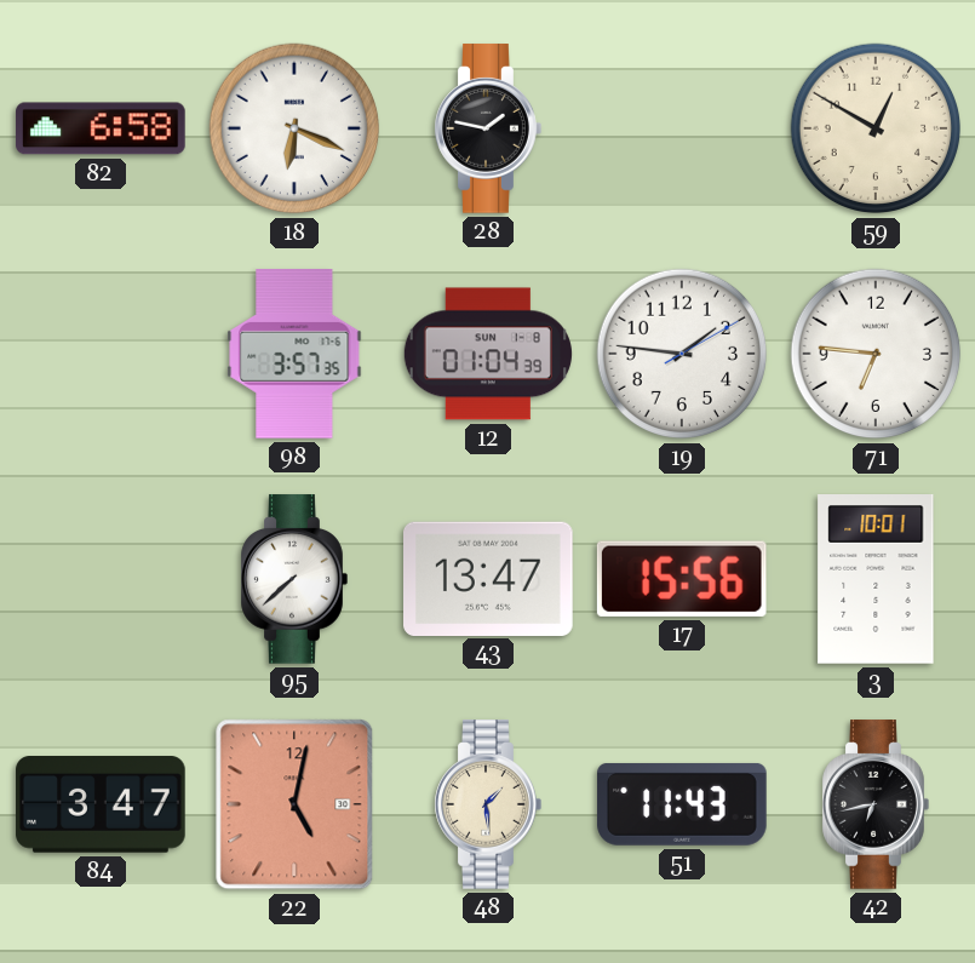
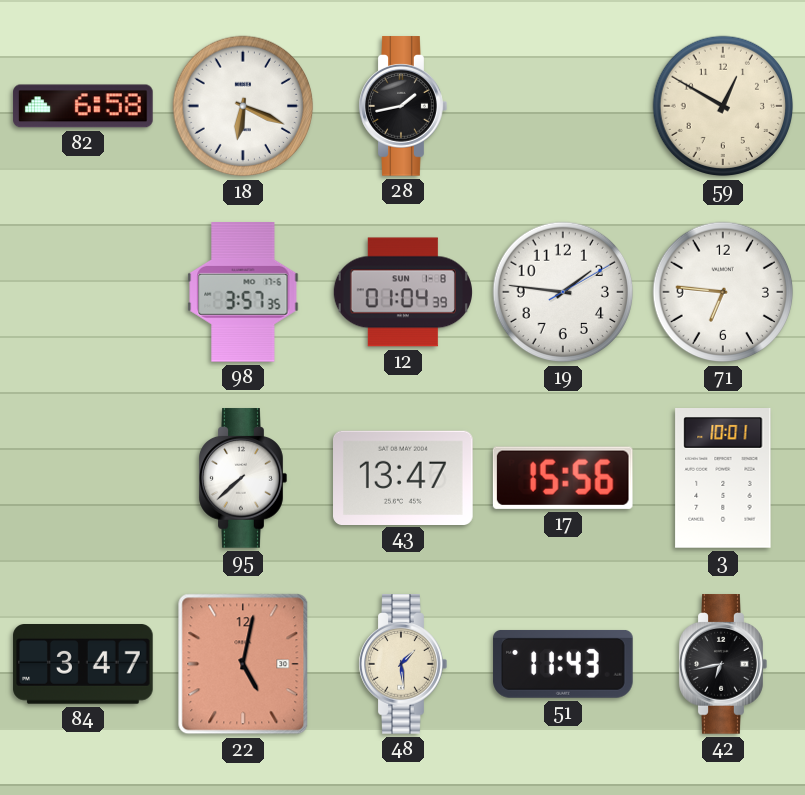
28: 1:47 -> 1:43 (403, 106)
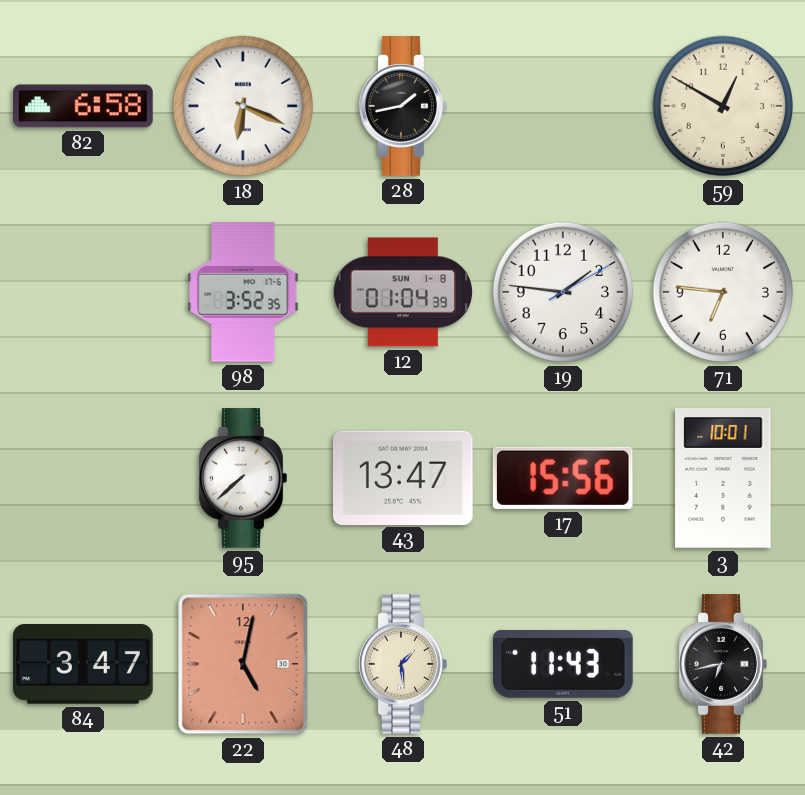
98: 3:57 -> 3:52 (243, 292)
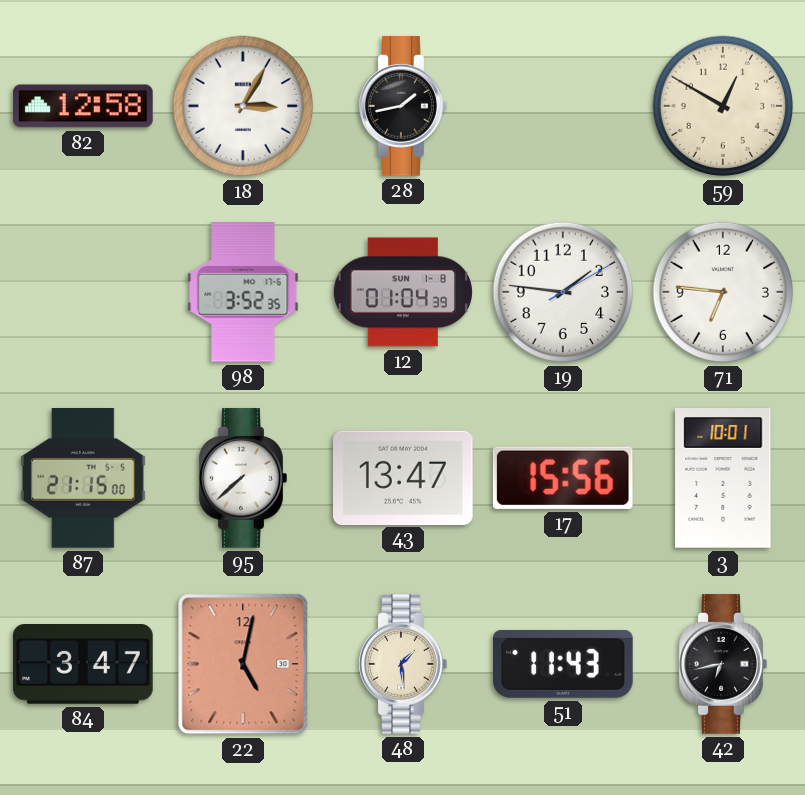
82: 6:58 -> 12:58 (83, 106)
18: 6:19 -> 3:05 (243, 106)
87: none -> 21:15 (83, 479)
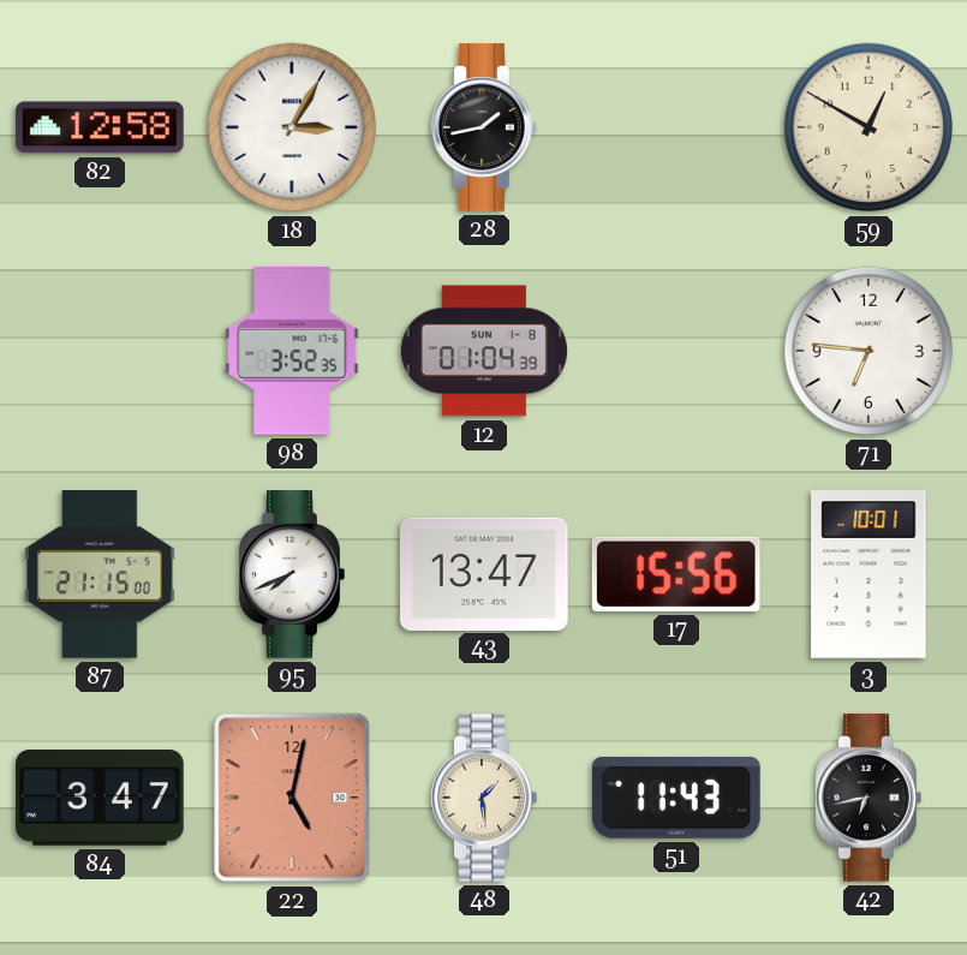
19: 1:46 -> none (563, 292)
95: 7:38 -> 7:41 (292, 574)
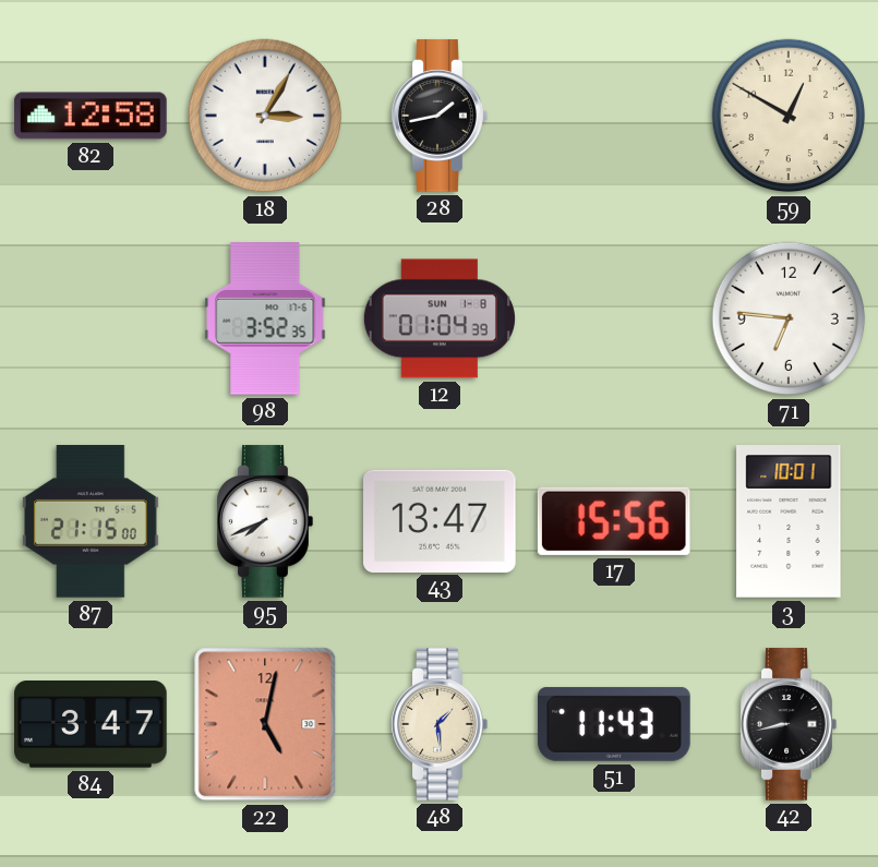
42: 6:43 -> 8:43 (789, 724)
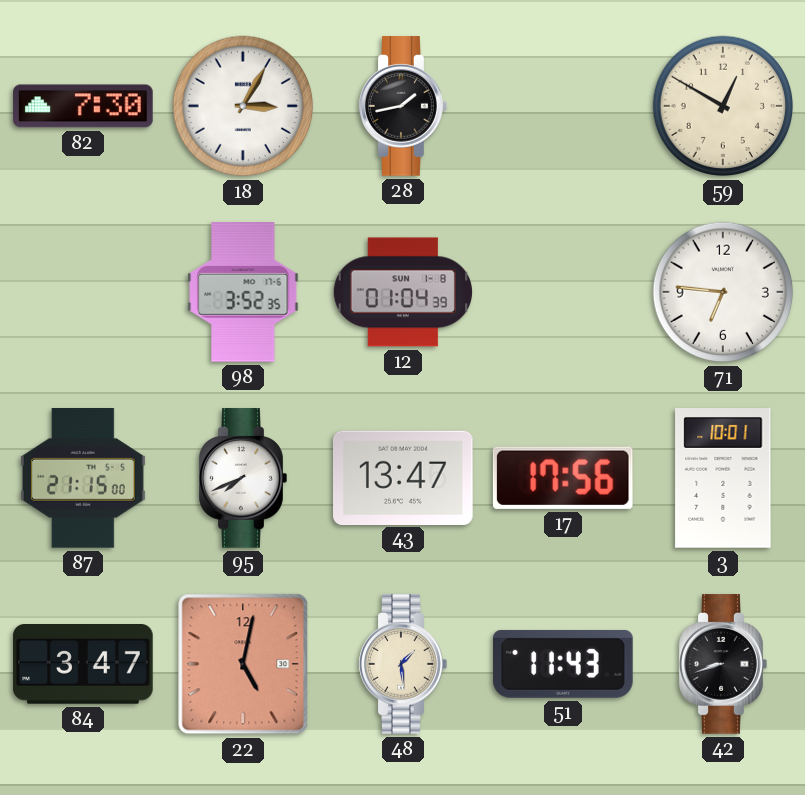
82: 12:58 -> 7:30 (83, 106)
17: 15:56 -> 17:56 (563, 478)
42: 8:43 -> 8:42 (723, 664)
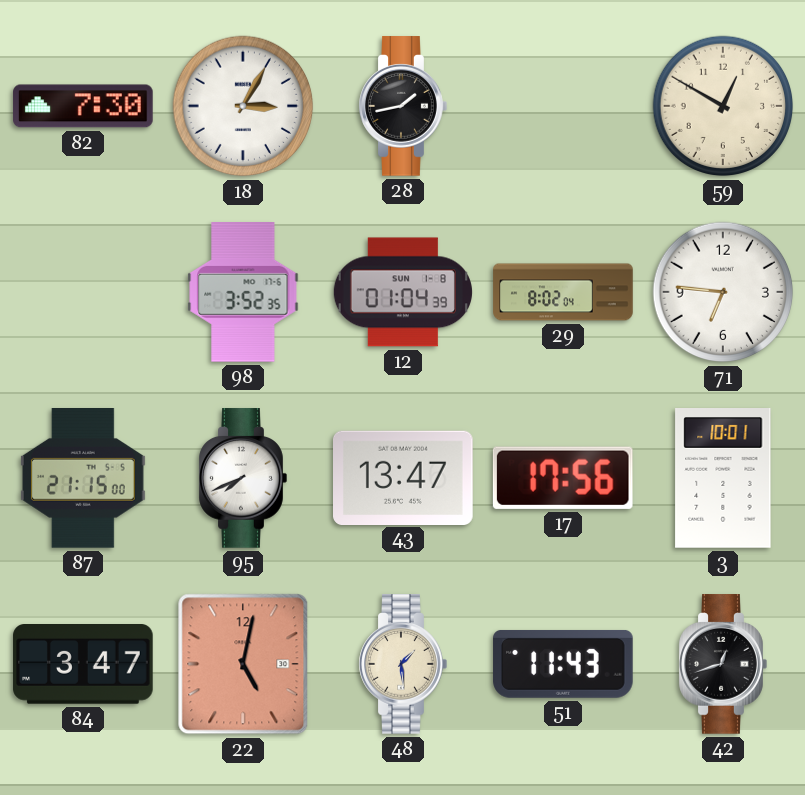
29: none -> 8:02 (563, 292)
42: 8:42 -> 12:42 (723, 664)
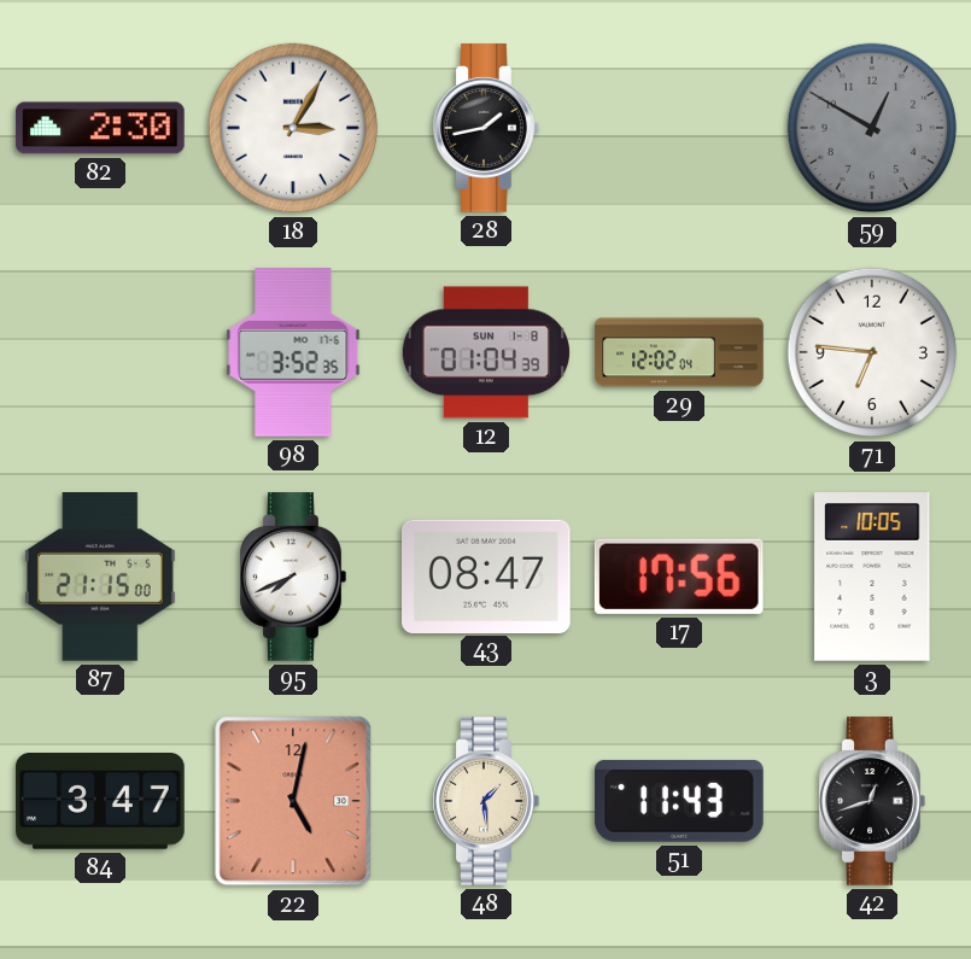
82: 7:30 -> 2:30 (100, 128)
59 dial: cream -> grey (872, 128)
29: 8:02 -> 12:02 (679, 352)
43: 13:47 -> 08:47 (487, 575)
3: 10:01 -> 10:05 (872, 578)
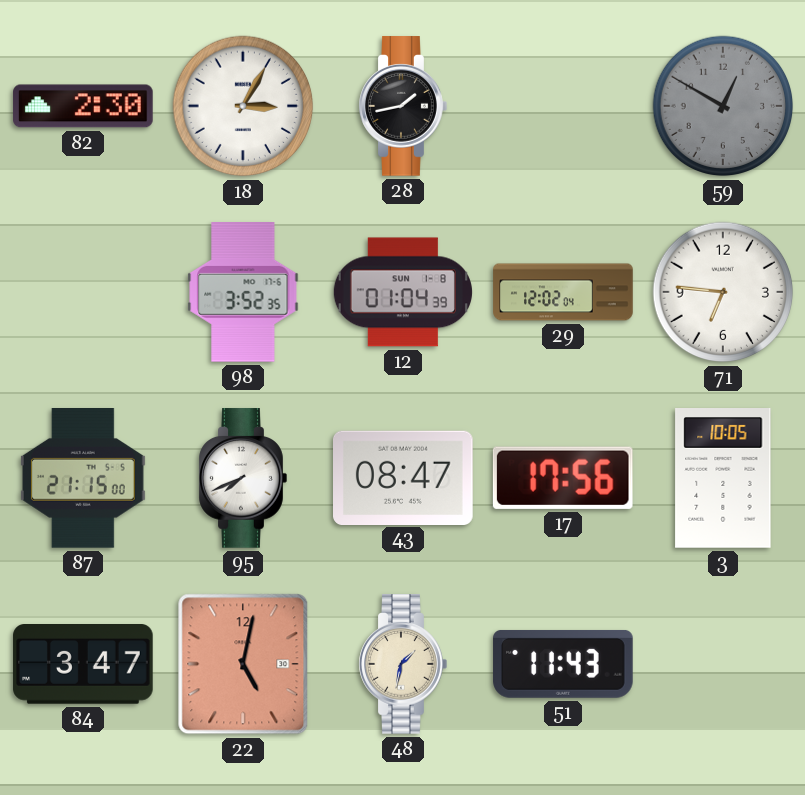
48: 1:29 -> 1:32 (403, 664)
42: 12:42 -> none (872, 801)
